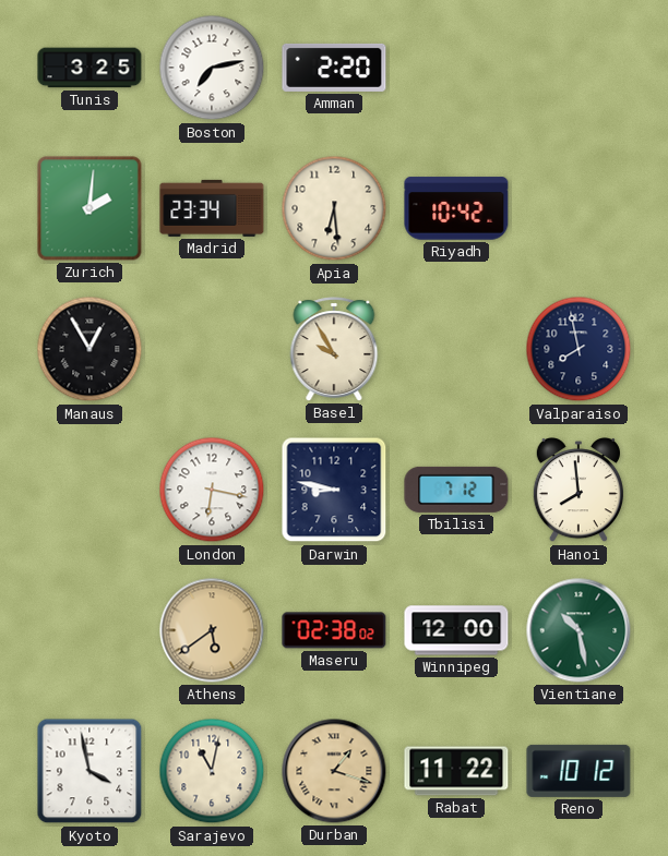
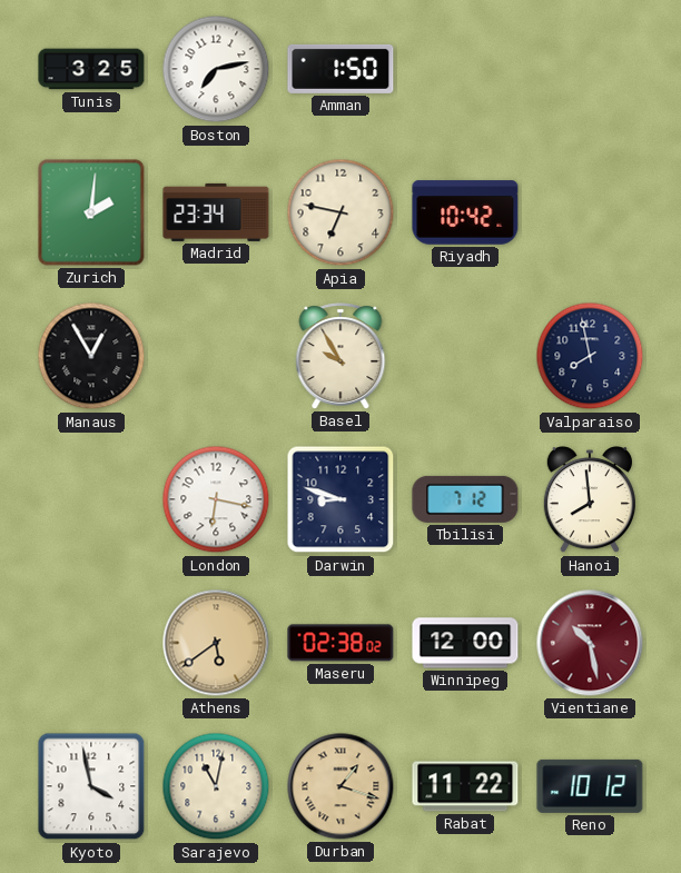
Amman: 2:20 -> 1:50 (340, 69)
Apia: 6:29 -> 6:47 (340, 212)
Darwin: 8:47 -> 8:48 (340, 499)
Vientiane dial: green -> burgundy (590, 643)
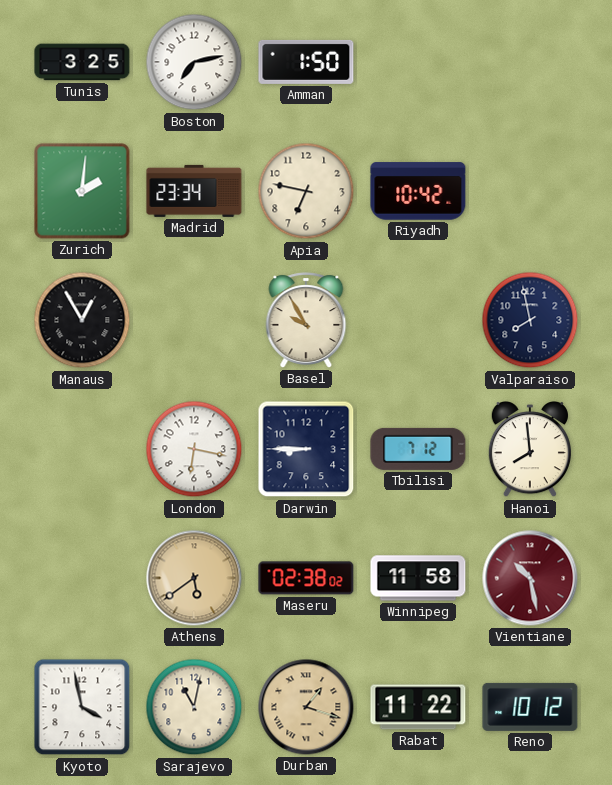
Darwin: 8:48 -> 8:45 (306, 449)
Winnipeg: 12:00 -> 11:58 (418, 578)
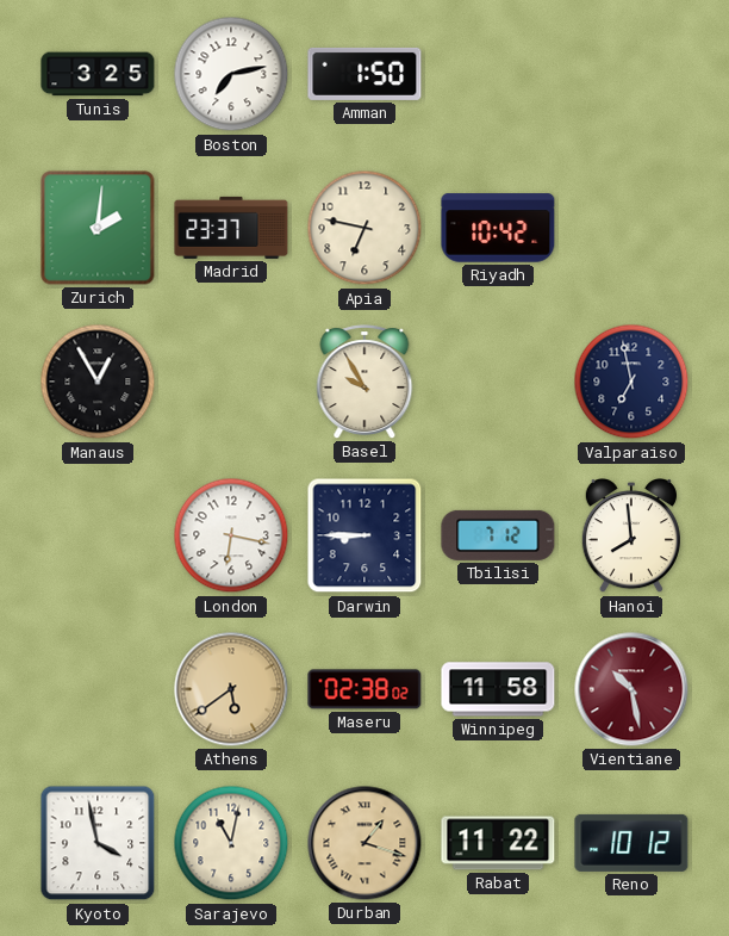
Madrid: 23:34 -> 23:37 (231, 228)
Valparaiso: 7:58 -> 6:58 (631, 382)
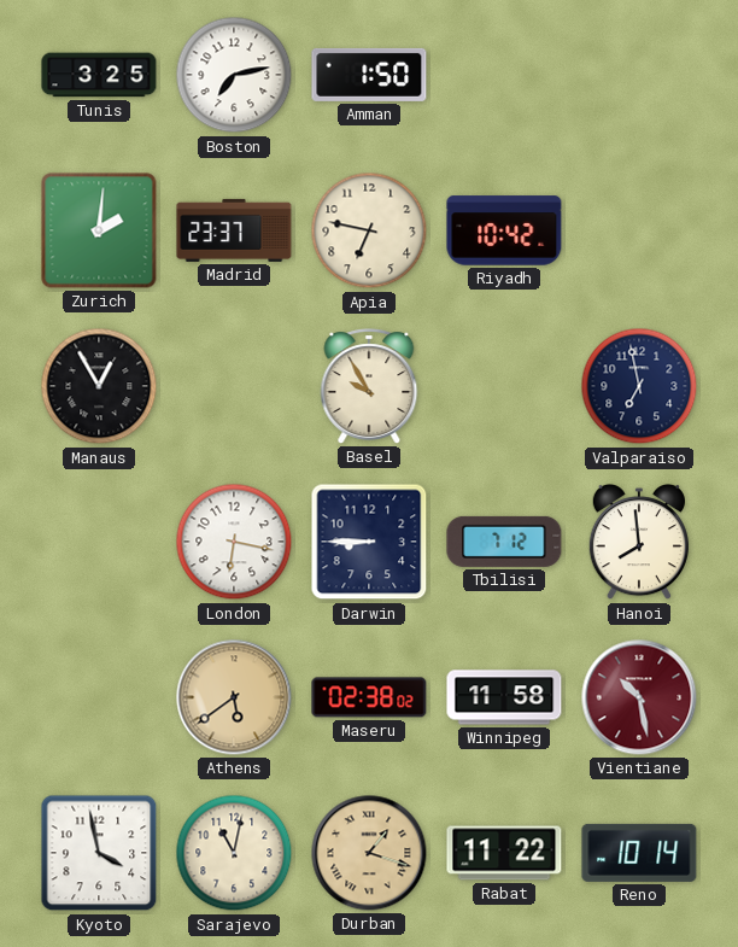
Reno: 10:12 -> 10:14 (639, 853)
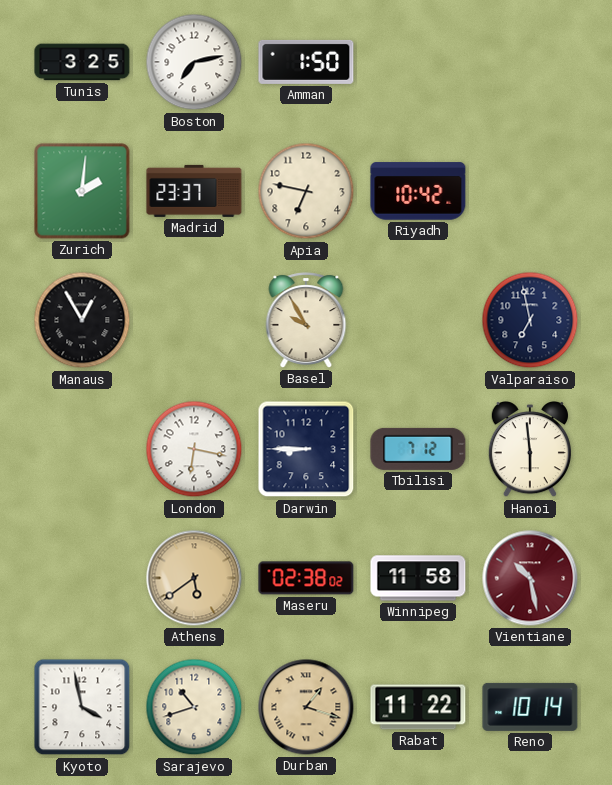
Hanoi: 7:59 -> 5:59 (530, 450)
Sarajevo: 11:02 -> 10:42 (194, 707)
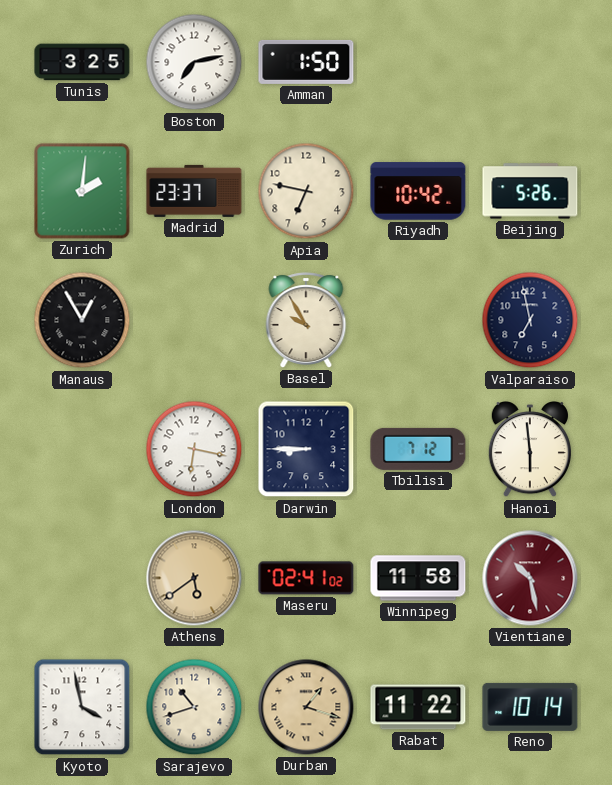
Beijing: none -> 5:26 (530, 191)
Maseru: 02:38 -> 02:41 (306, 578)
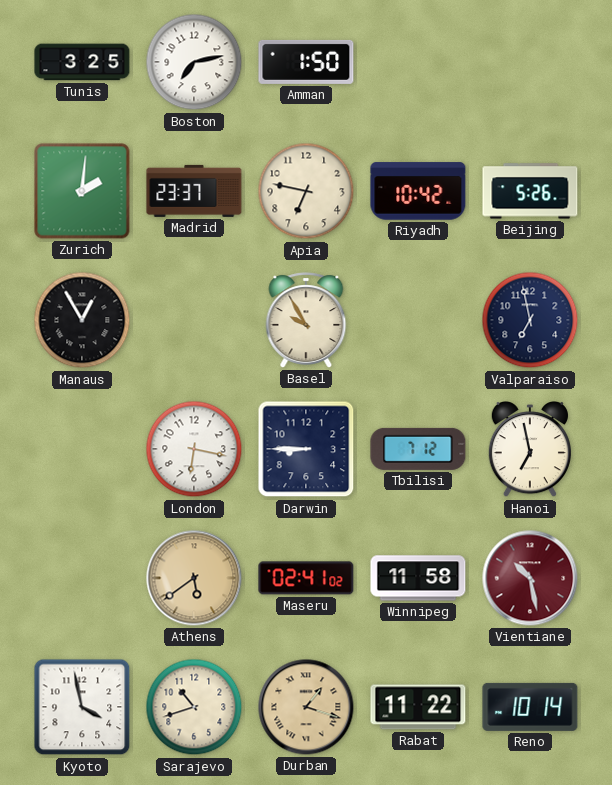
Hanoi: 5:59 -> 6:58 (530, 450)
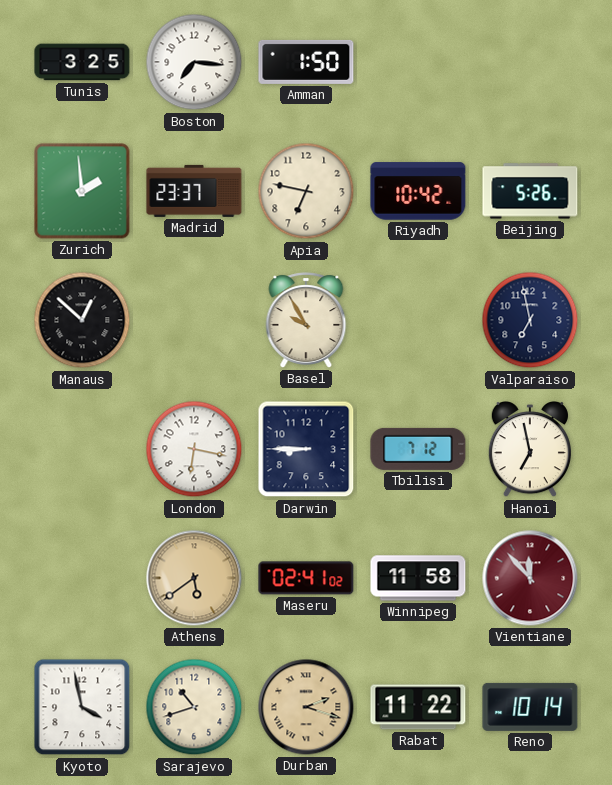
Boston: 7:13 -> 7:16 (194, 62)
Zurich: 2:01 -> 1:59 (82, 191)
Manaus: 12:55 -> 12:52 (82, 320)
Vientiane: 10:28 -> 11:53 (530, 578)
Durban: 1:18 -> 2:18 (306, 707)
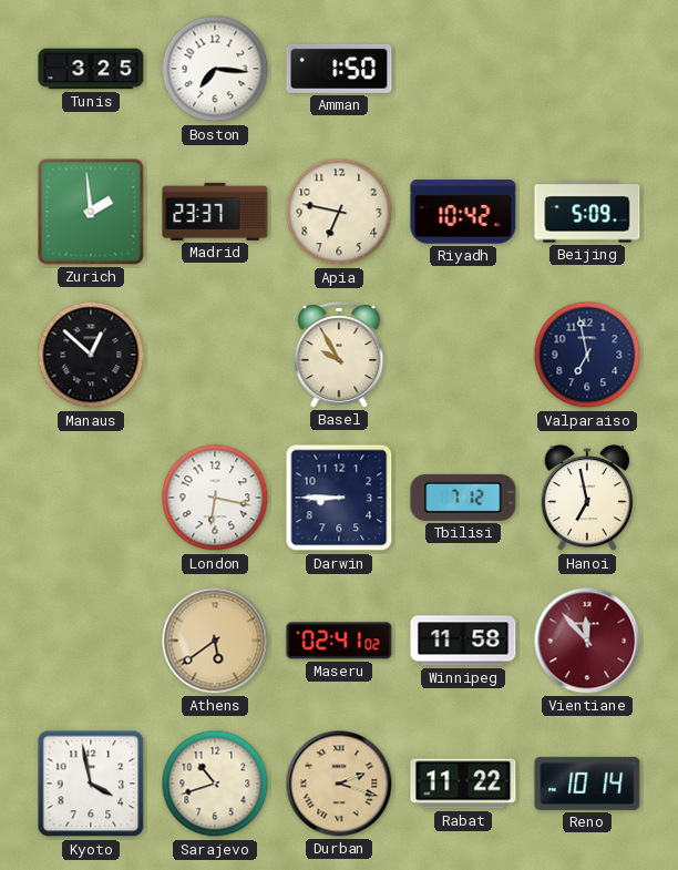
Beijing: 5:26 -> 5:09 (587, 212)
